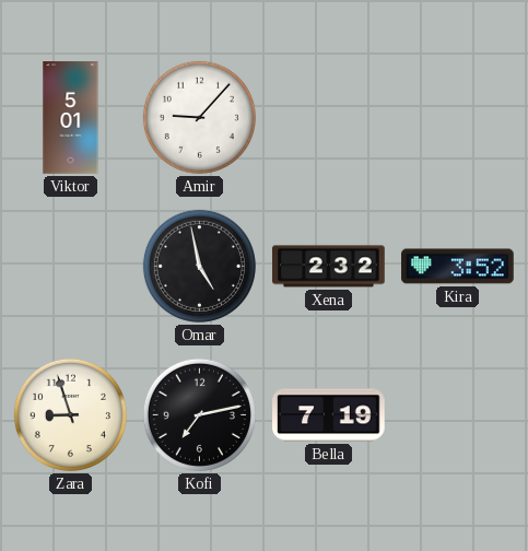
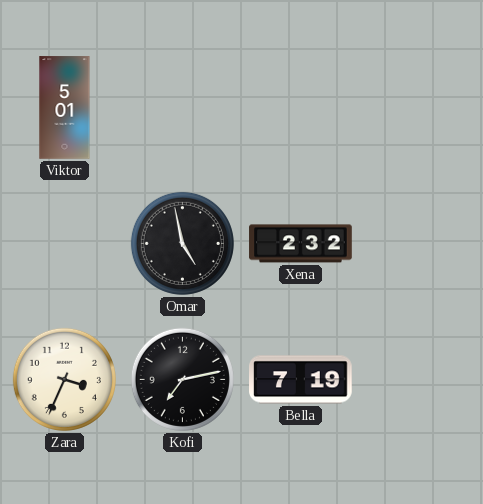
Amir: 9:07 -> none (199, 117)
Kira: 3:52 -> none (458, 267)
Zara: 8:57 -> 3:34 (64, 379)
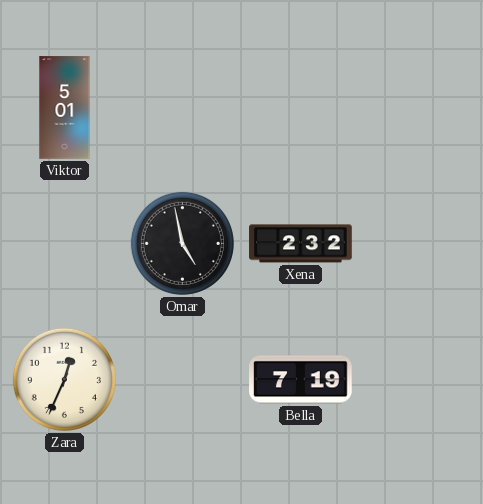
Zara: 3:34 -> 12:34 (64, 379)
Kofi: 7:13 -> none (182, 379)
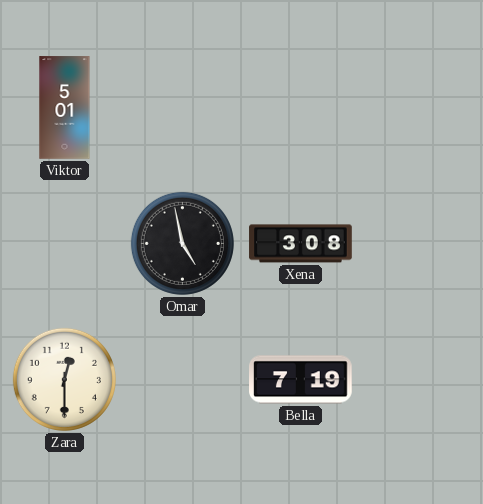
Xena: 2:32 -> 3:08 (301, 244)
Zara: 12:34 -> 12:30 (64, 379)
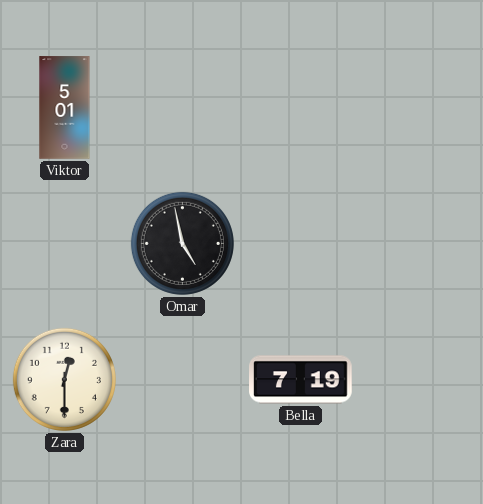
Xena: 3:08 -> none (301, 244)
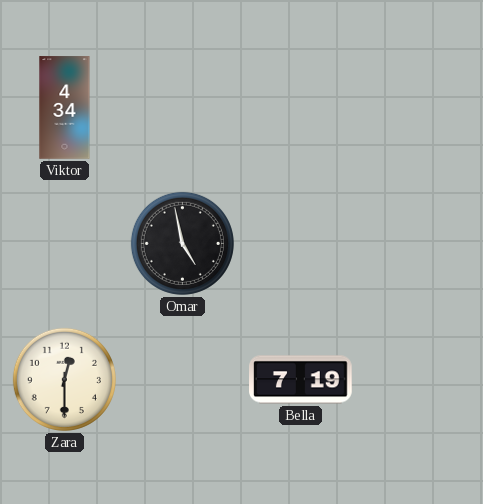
Viktor: 5:01 -> 4:34 (65, 108)
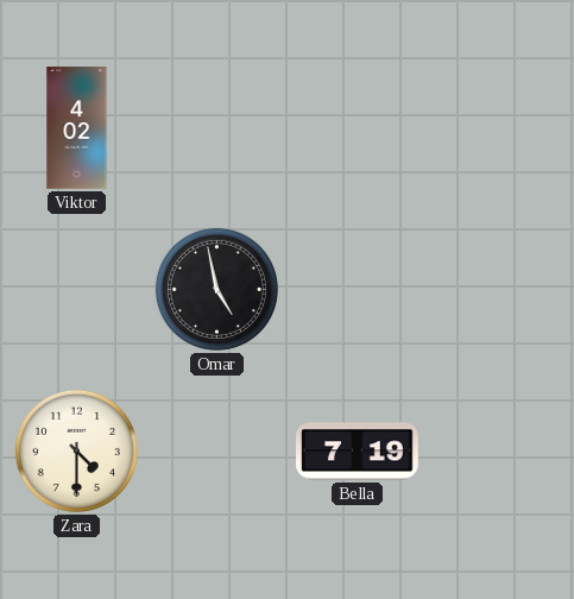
Viktor: 4:34 -> 4:02 (77, 128)
Zara: 12:30 -> 4:30 (76, 450)
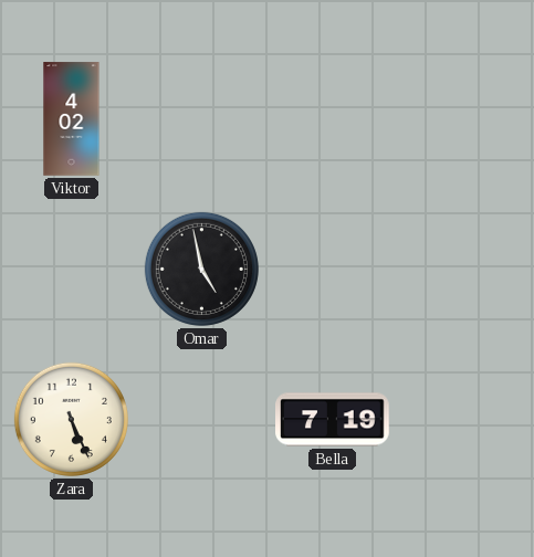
Zara: 4:30 -> 5:26 (71, 419)
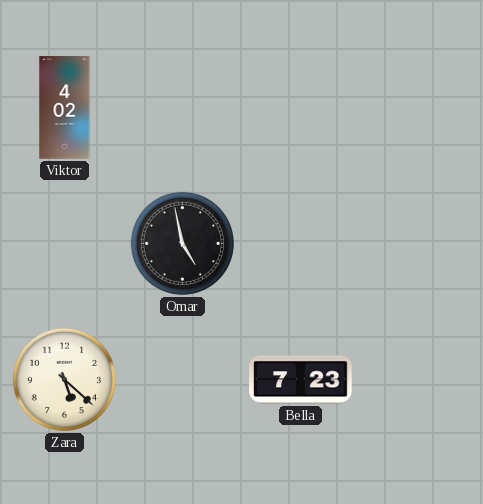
Zara: 5:26 -> 5:22 (64, 379)
Bella: 7:19 -> 7:23 (301, 380)
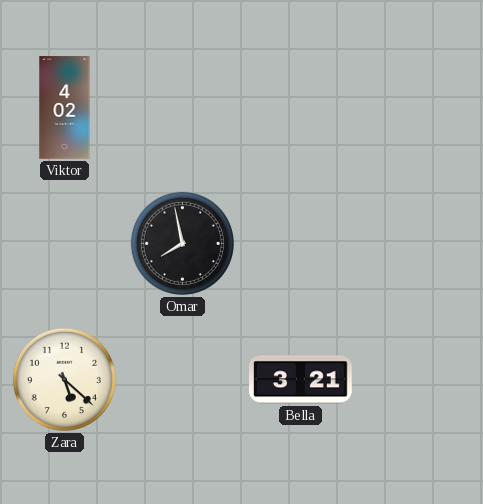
Omar: 4:58 -> 7:58 (182, 243)
Bella: 7:23 -> 3:21 (301, 380)
